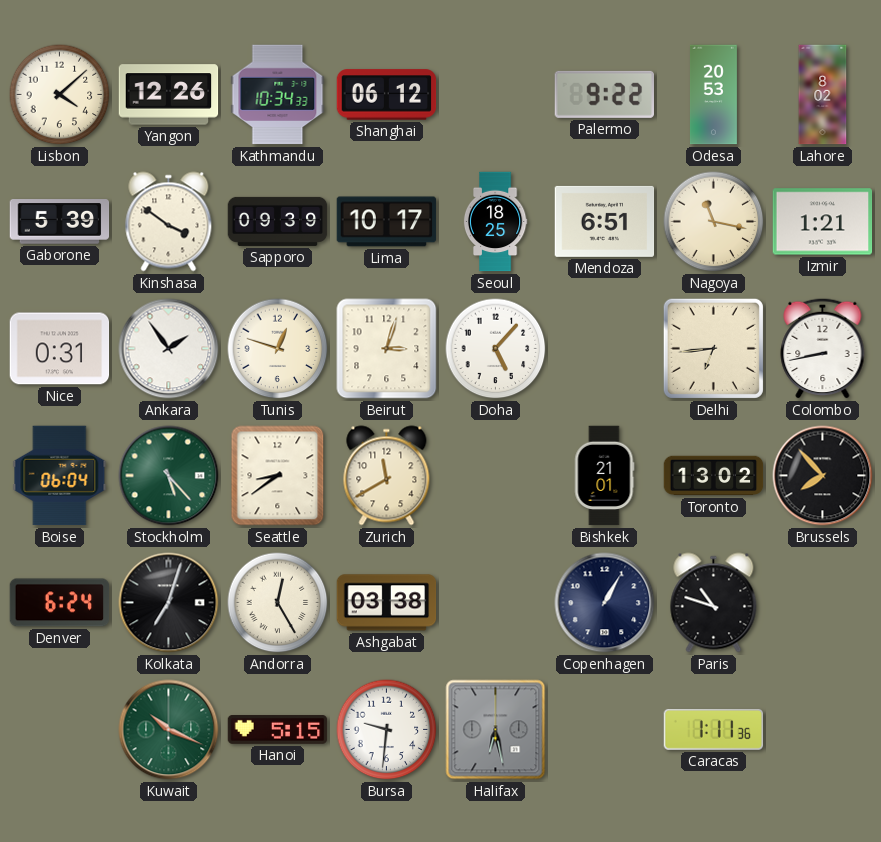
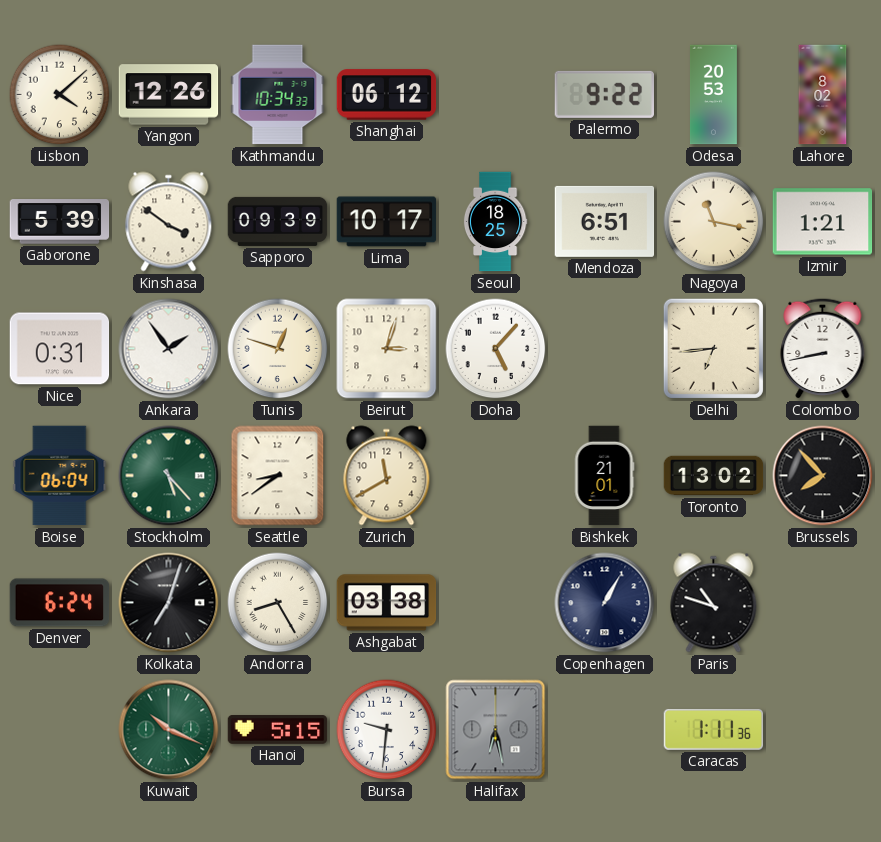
Andorra: 12:25 -> 8:25 (278, 603)
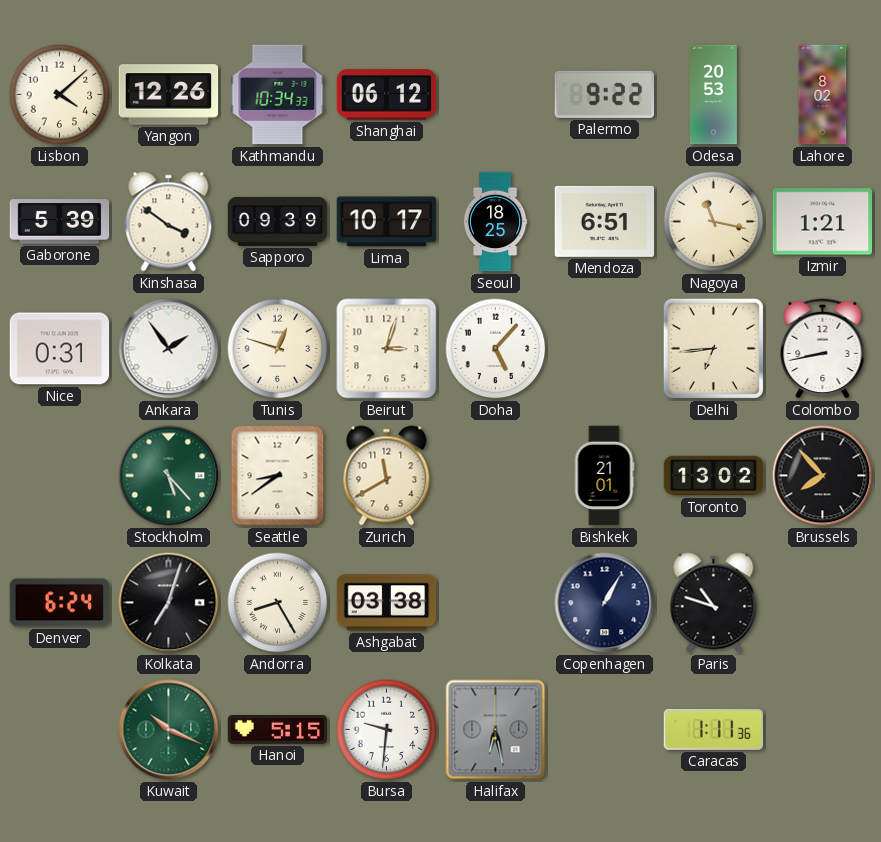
Boise: 06:04 -> none (60, 476)
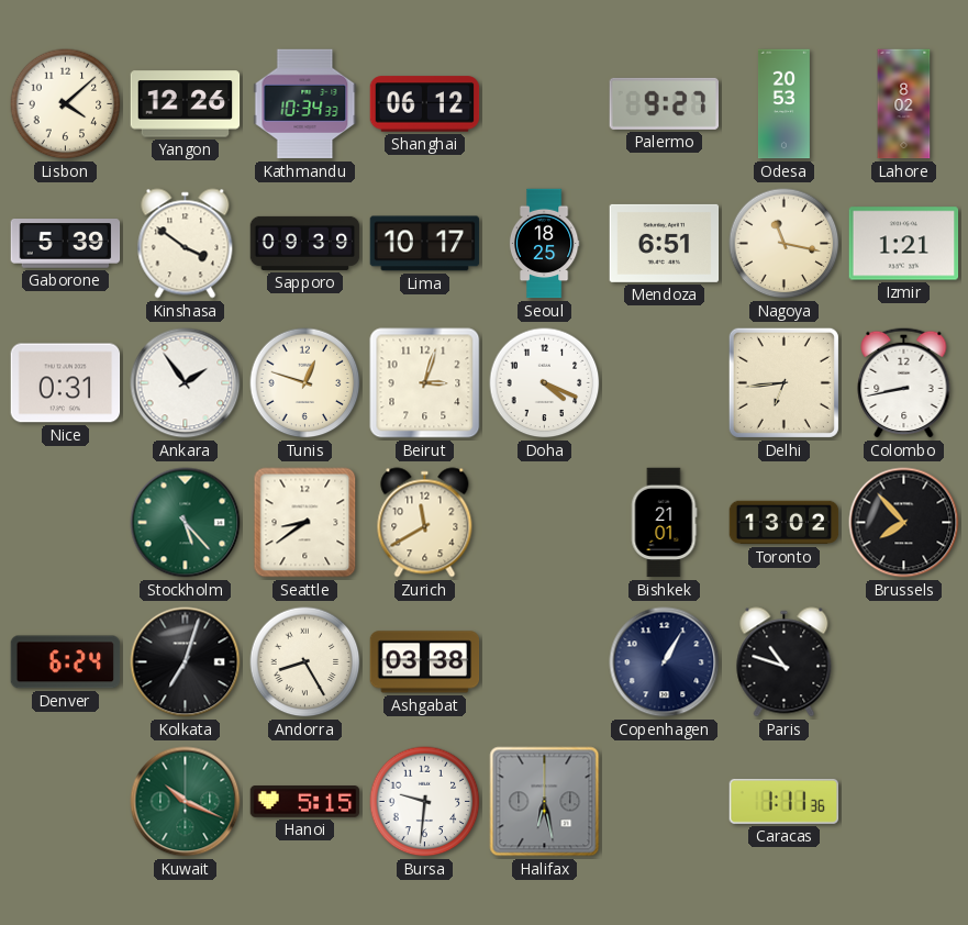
Palermo: 9:22 -> 9:27 (664, 103)
Doha: 5:07 -> 4:19 (545, 383)
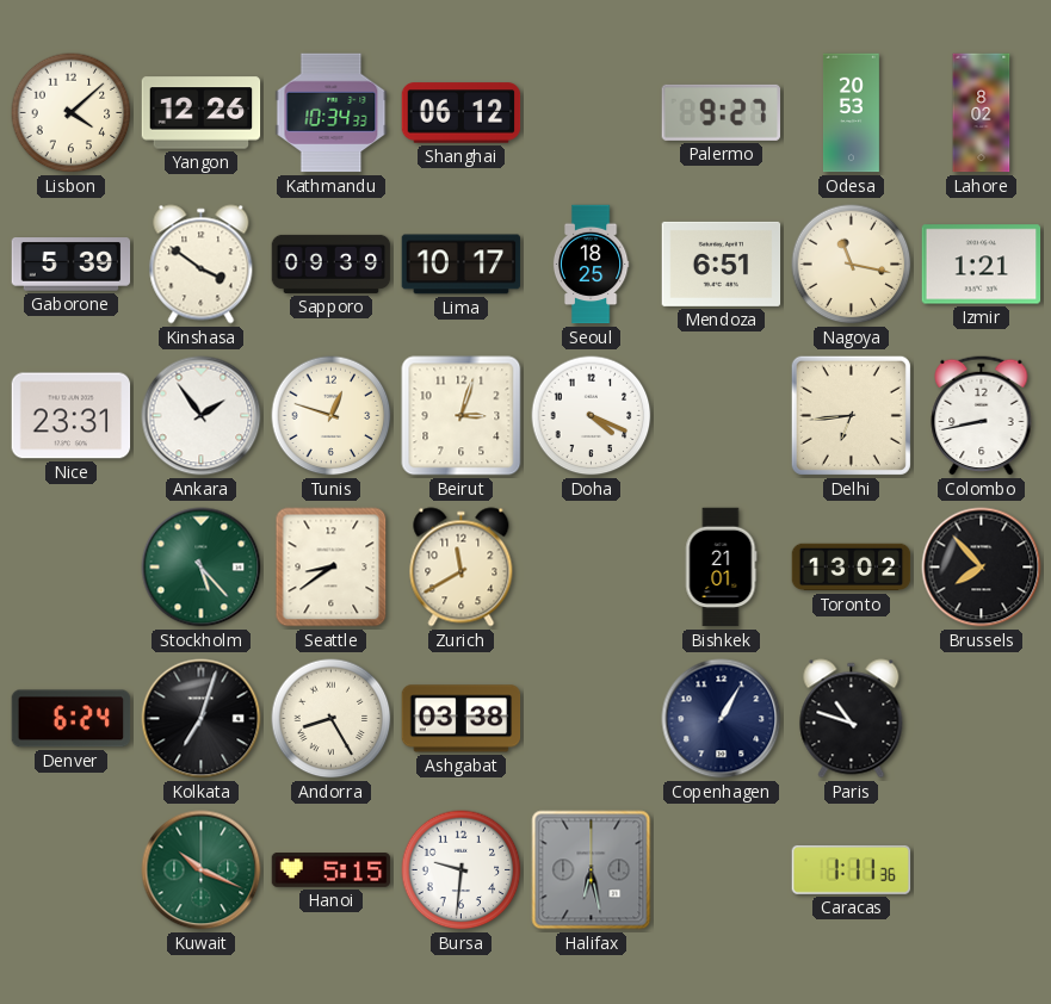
Nice: 0:31 -> 23:31 (72, 416)
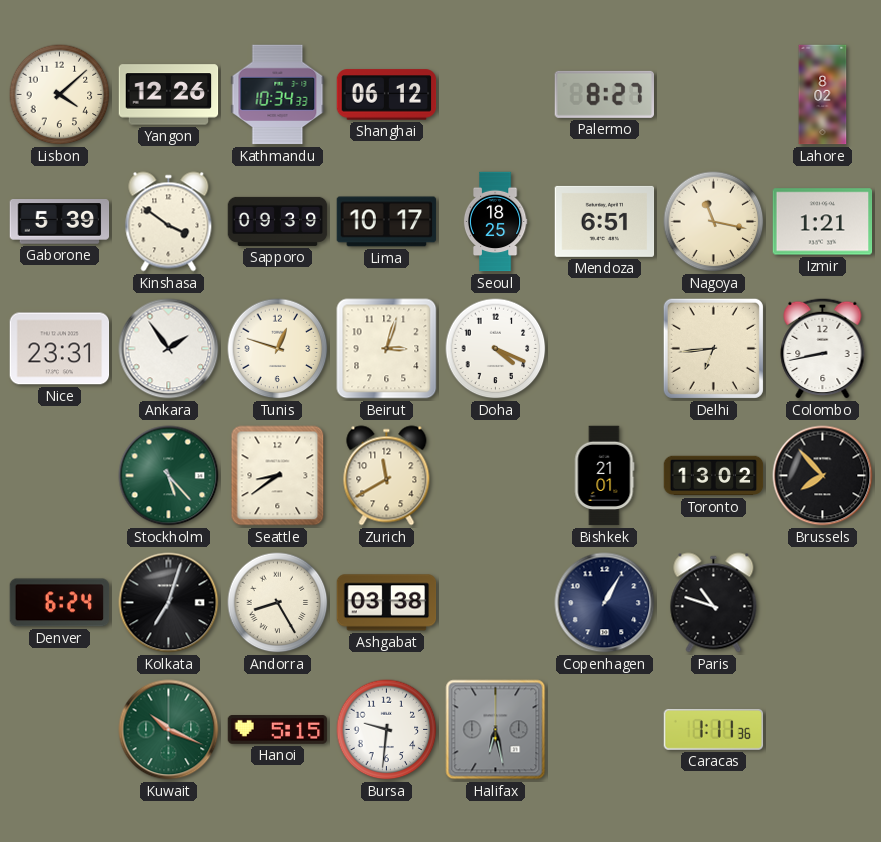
Palermo: 9:27 -> 8:27 (604, 94)
Odesa: 20:53 -> none (851, 113)
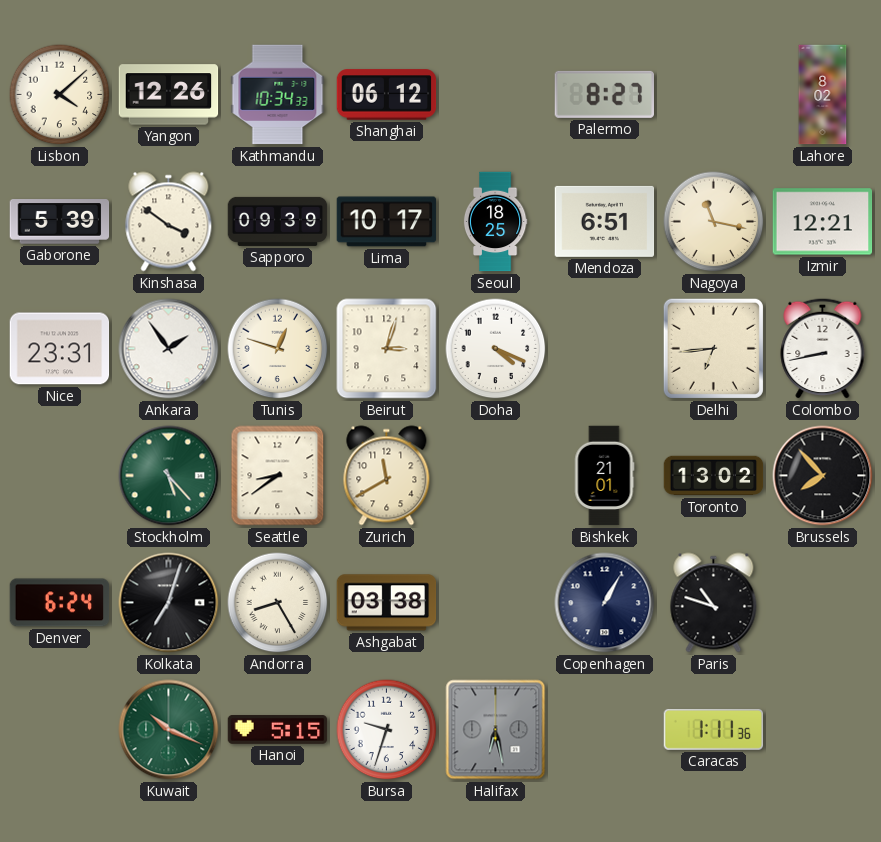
Izmir: 1:21 -> 12:21 (823, 222)
Bursa: 9:31 -> 9:33 (387, 730)
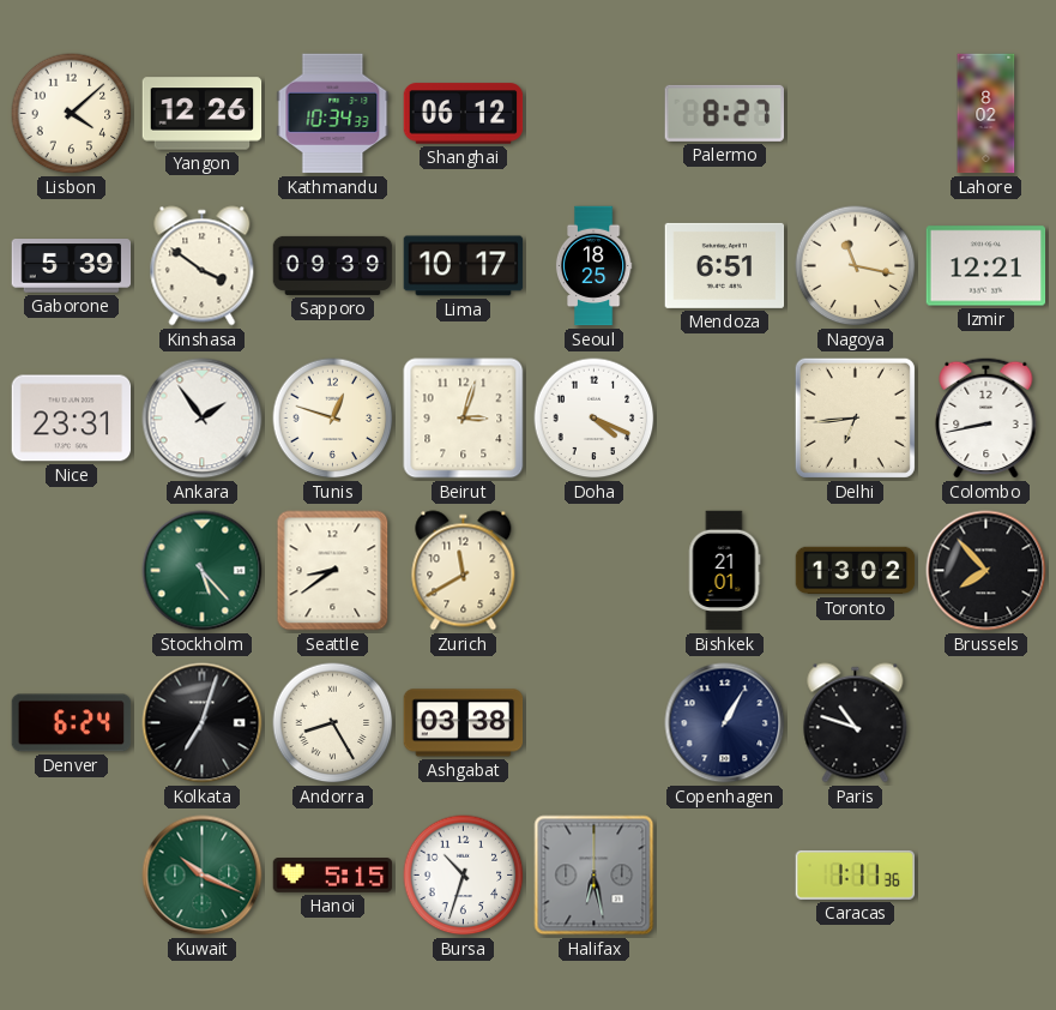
Bursa: 9:33 -> 10:33 (464, 876)
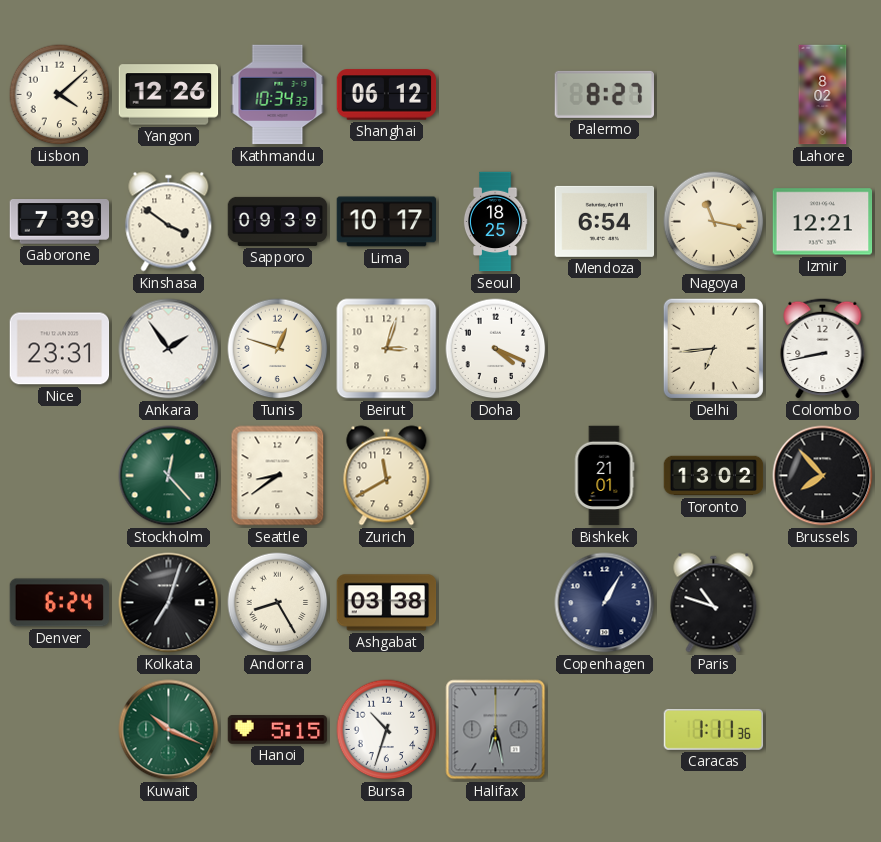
Gaborone: 5:39 -> 7:39 (60, 222)
Mendoza: 6:51 -> 6:54 (605, 221)
Stockholm: 5:23 -> 12:23 (169, 476)
